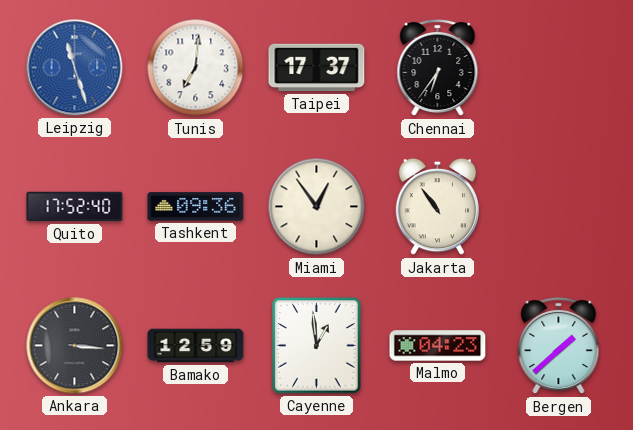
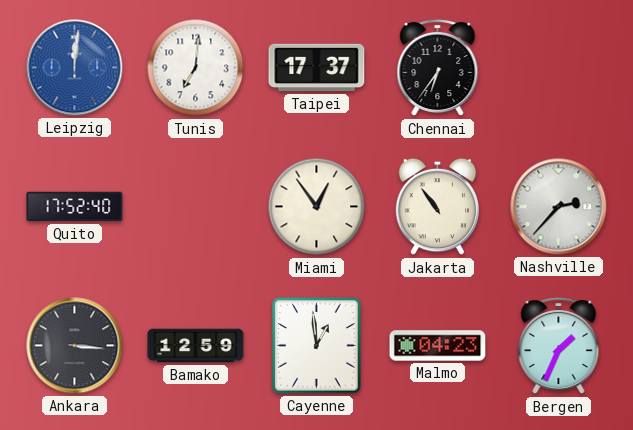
Leipzig: 11:27 -> 12:01 (75, 68)
Tashkent: 09:36 -> none (196, 207)
Nashville: none -> 2:37 (559, 207)
Bergen: 1:38 -> 1:34 (559, 346)
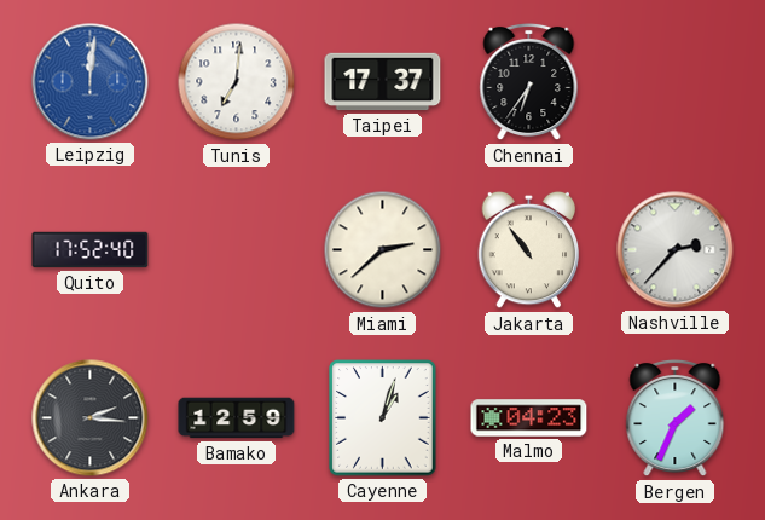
Miami: 12:54 -> 2:38 (383, 250)
Ankara: 3:16 -> 2:16 (91, 418)
Cayenne: 12:59 -> 1:03 (383, 418)
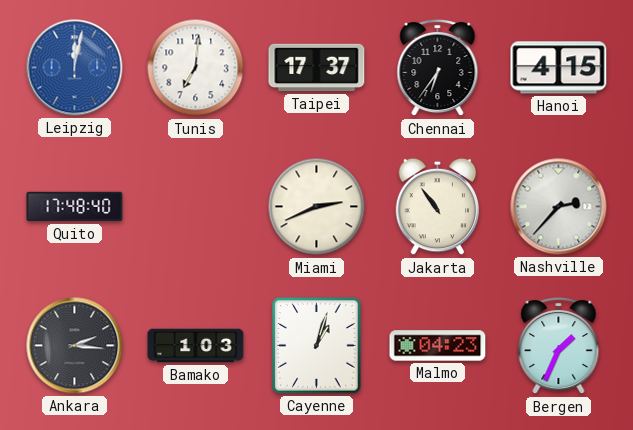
Leipzig: 12:01 -> 12:02 (75, 68)
Hanoi: none -> 4:15 (559, 68)
Quito: 17:52 -> 17:48 (75, 207)
Miami: 2:38 -> 2:41 (317, 207)
Bamako: 12:59 -> 1:03 (196, 346)
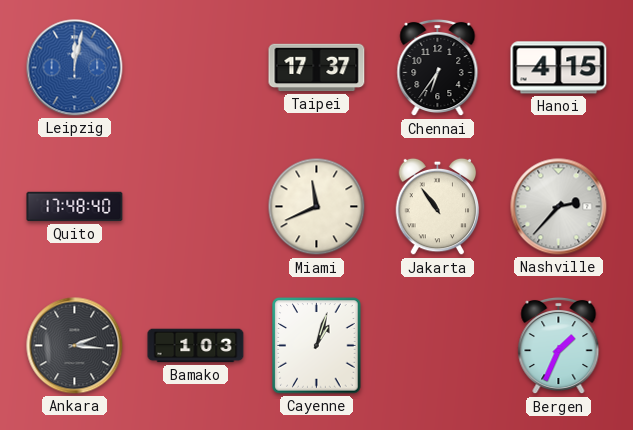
Tunis: 7:01 -> none (196, 68)
Miami: 2:41 -> 11:41 (317, 207)
Malmo: 04:23 -> none (438, 346)
